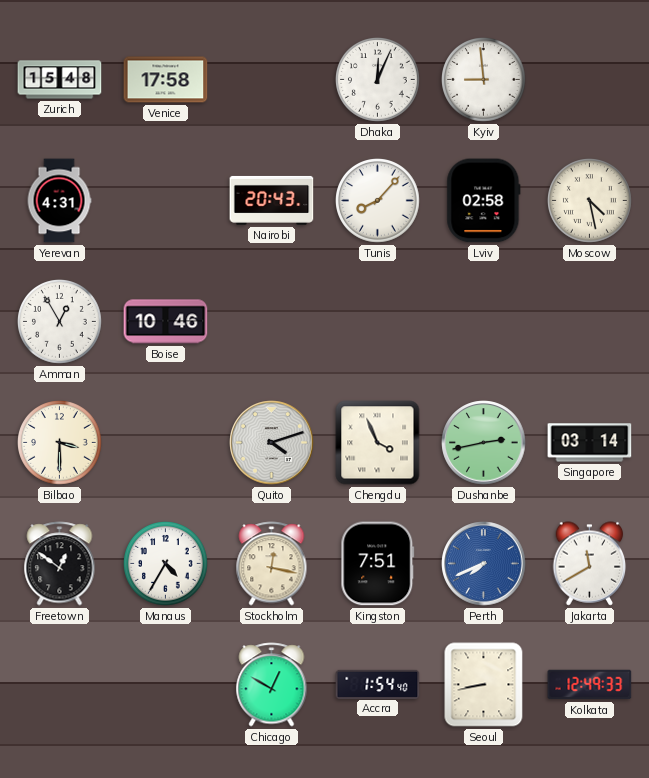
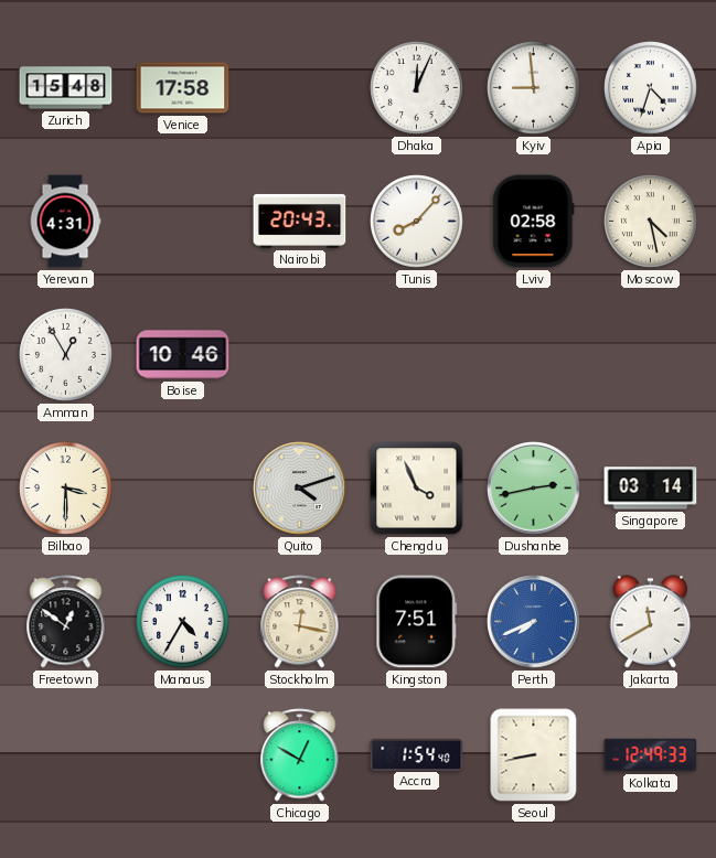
Apia: none -> 4:33 (651, 88)
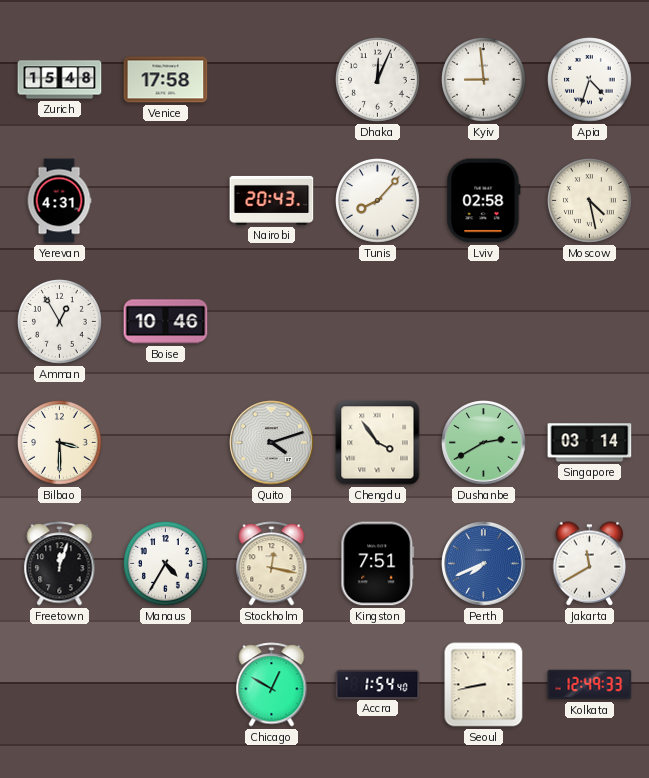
Chengdu: 3:56 -> 3:54 (378, 443)
Dushanbe: 2:43 -> 2:40 (484, 443)
Freetown: 12:51 -> 12:03 (60, 564)
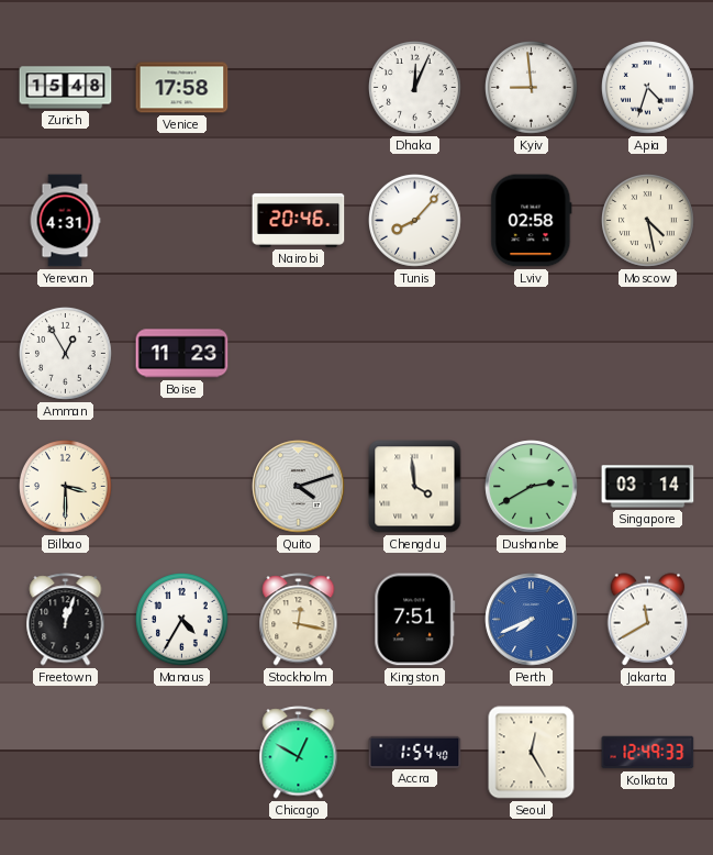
Nairobi: 20:43 -> 20:46 (299, 220)
Boise: 10:46 -> 11:23 (182, 354)
Chengdu: 3:54 -> 3:59 (415, 487)
Seoul: 8:43 -> 12:25 (532, 753)
